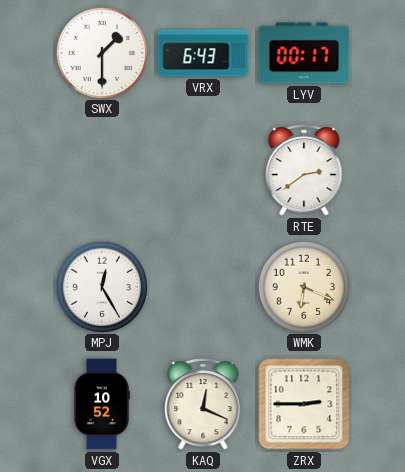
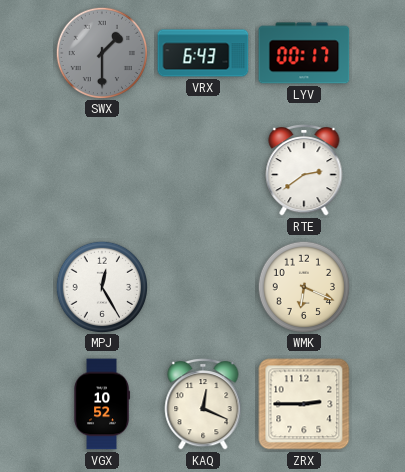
SWX dial: white -> grey (101, 52)
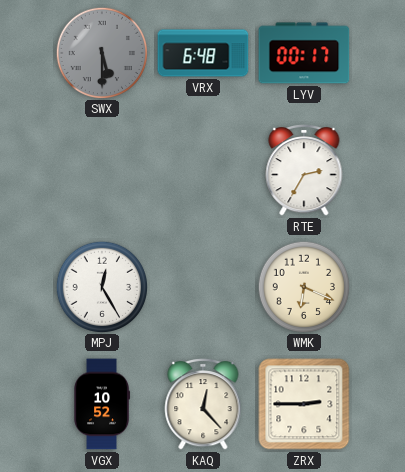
SWX: 1:30 -> 5:30 (101, 52)
VRX: 6:43 -> 6:48 (203, 53)
RTE: 2:39 -> 2:35 (304, 171)
KAQ: 12:19 -> 12:23 (203, 405)
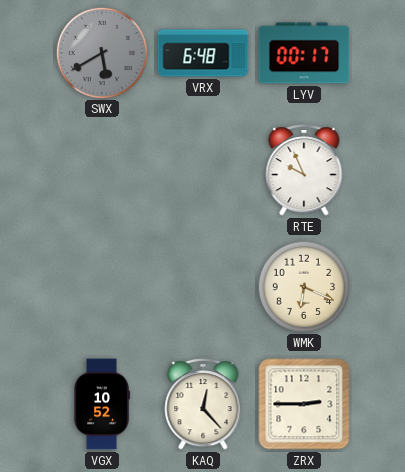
SWX: 5:30 -> 5:40 (101, 52)
RTE: 2:35 -> 9:56 (304, 171)
MPJ: 12:25 -> none (101, 286)
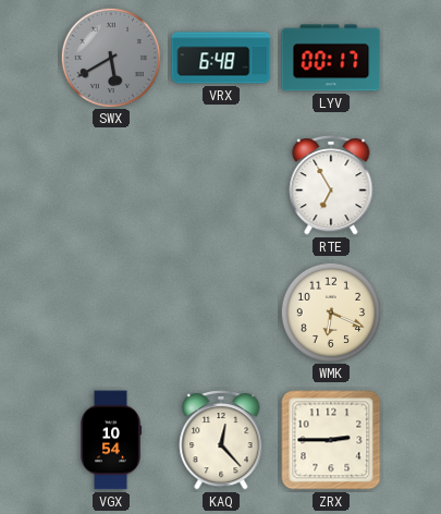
RTE: 9:56 -> 6:55 (331, 186)
VGX: 10:52 -> 10:54 (110, 440)
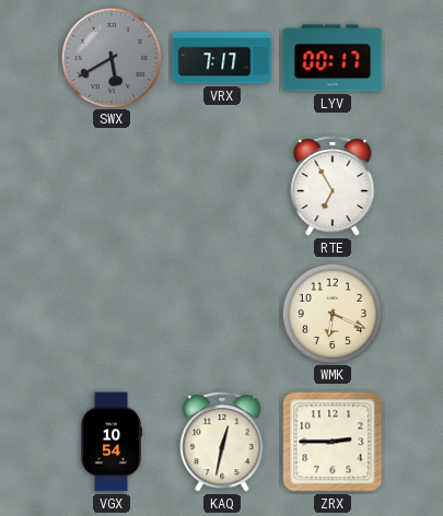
VRX: 6:48 -> 7:17 (222, 58)
KAQ: 12:23 -> 12:32 (222, 443)
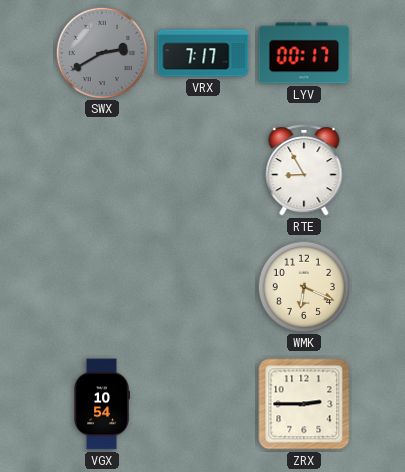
SWX: 5:40 -> 2:40 (101, 52)
RTE: 6:55 -> 8:55 (304, 171)
KAQ: 12:32 -> none (222, 443)
